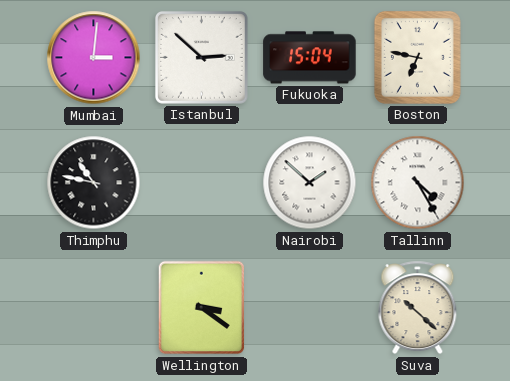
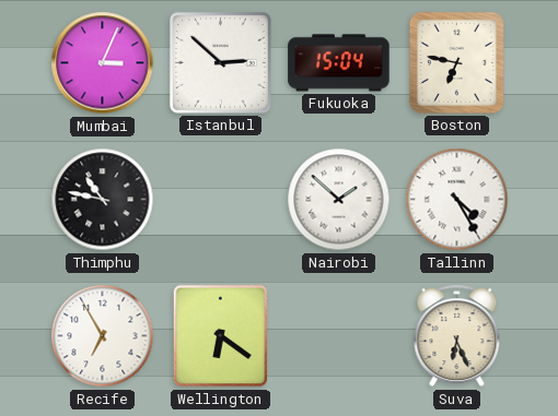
Mumbai: 3:01 -> 3:04 (103, 63)
Recife: none -> 6:55 (103, 336)
Wellington: 3:21 -> 6:21 (221, 336)
Suva: 10:22 -> 6:26 (457, 336)
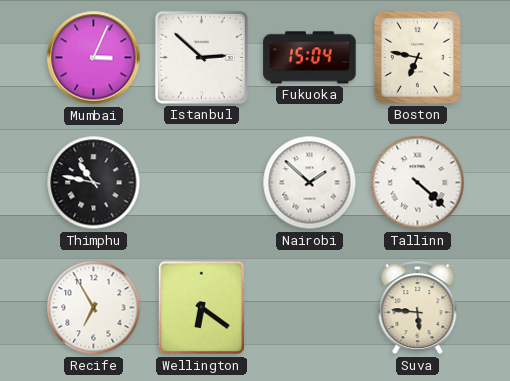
Tallinn: 4:25 -> 4:22 (418, 183)
Suva: 6:26 -> 5:46 (418, 308)
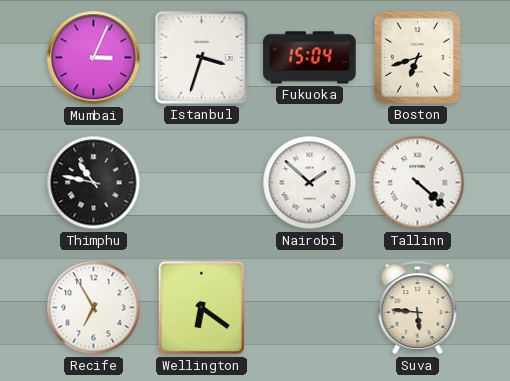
Istanbul: 2:52 -> 3:33 (201, 57)
Boston: 6:47 -> 6:42 (417, 57)
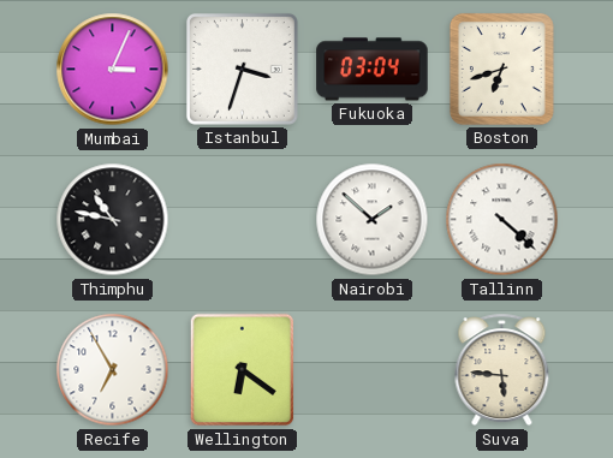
Fukuoka: 15:04 -> 03:04 (373, 70)
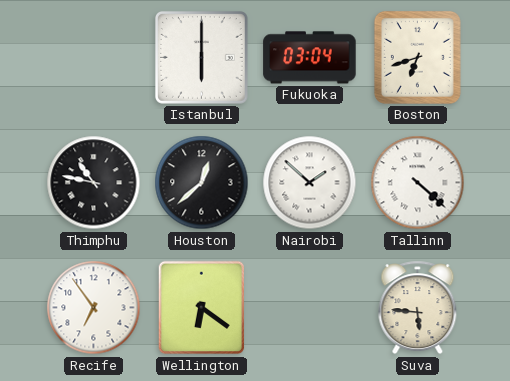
Mumbai: 3:04 -> none (113, 70)
Istanbul: 3:33 -> 6:00 (201, 57)
Houston: none -> 12:38 (202, 183)
Recife: 6:55 -> 6:54 (94, 308)
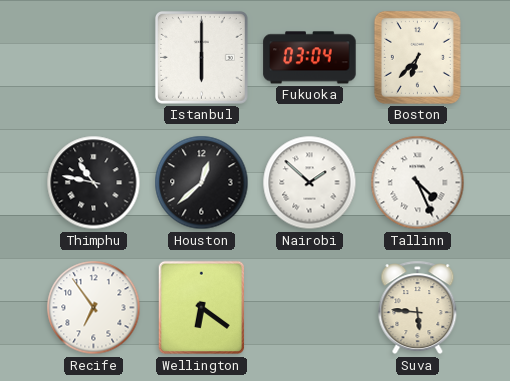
Boston: 6:42 -> 6:37 (417, 57)
Tallinn: 4:22 -> 4:26 (418, 183)
